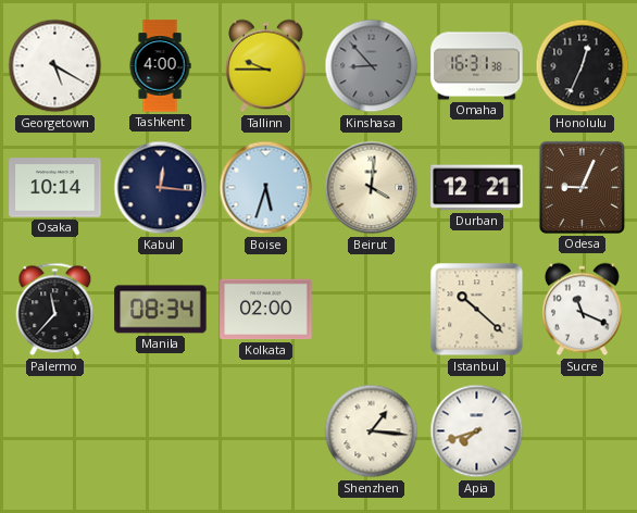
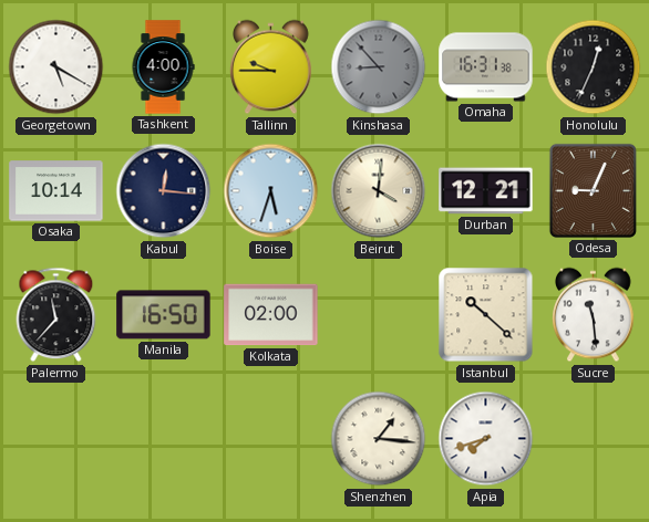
Manila: 08:34 -> 16:50 (164, 315)
Sucre: 11:19 -> 11:29 (594, 315)
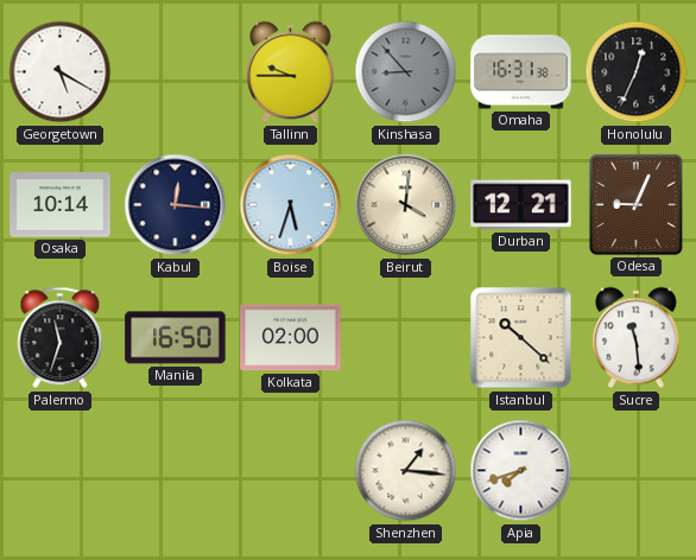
Tashkent: 4:00 -> none (163, 67)
Palermo: 11:37 -> 11:33 (61, 338)
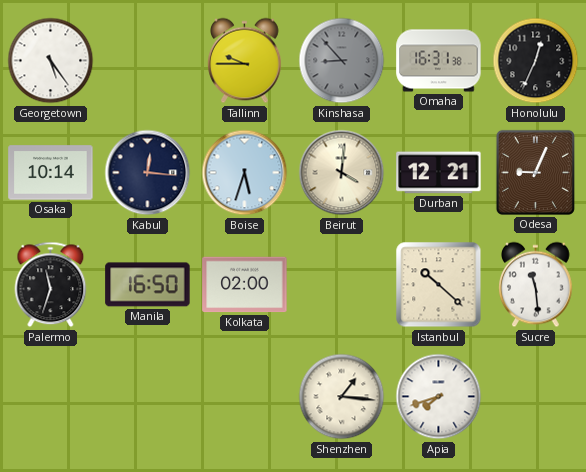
Georgetown: 5:20 -> 5:24 (51, 61)
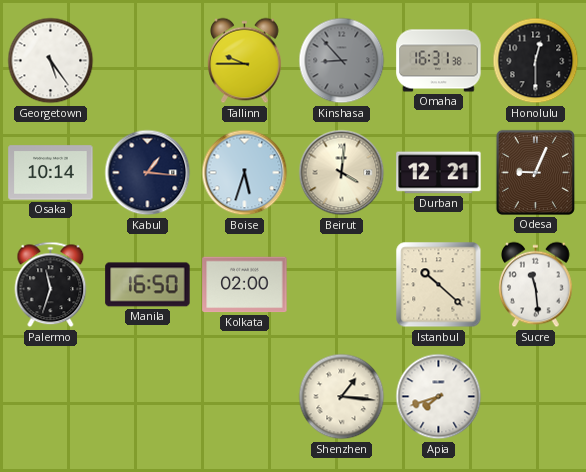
Honolulu: 12:34 -> 12:30 (536, 61)
Kabul: 12:16 -> 1:16 (148, 173)
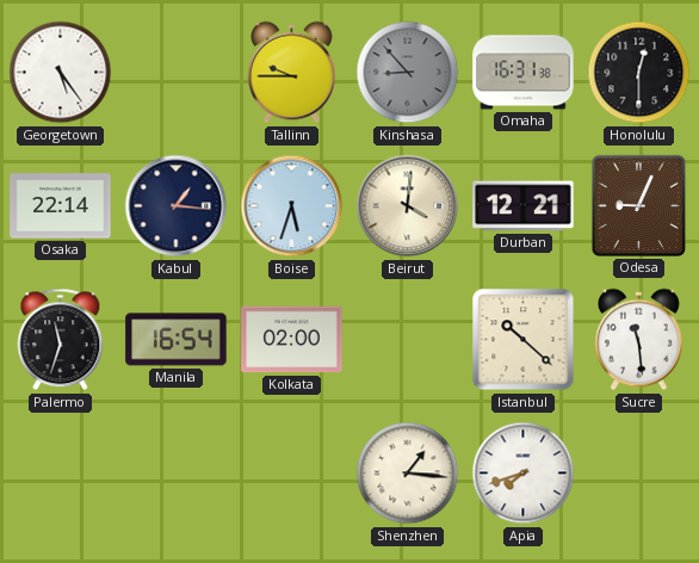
Osaka: 10:14 -> 22:14 (61, 206)
Manila: 16:50 -> 16:54 (177, 340)
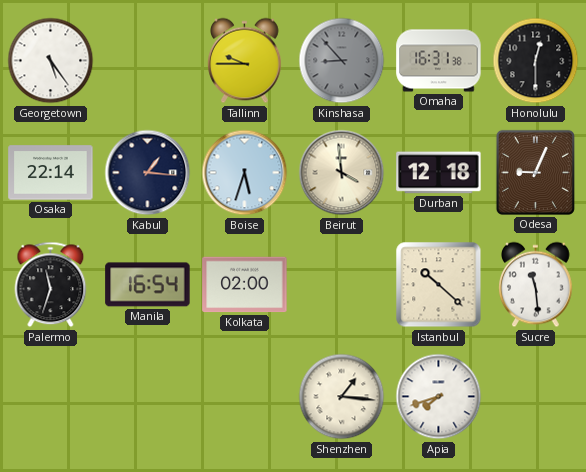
Beirut: 4:01 -> 3:59 (342, 173)
Durban: 12:21 -> 12:18 (439, 173)
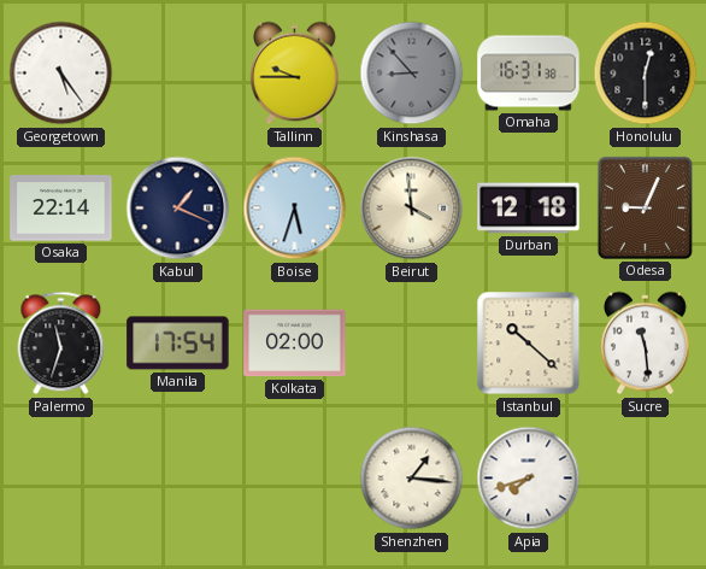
Kabul: 1:16 -> 1:19 (178, 209)
Manila: 16:54 -> 17:54 (178, 344)
